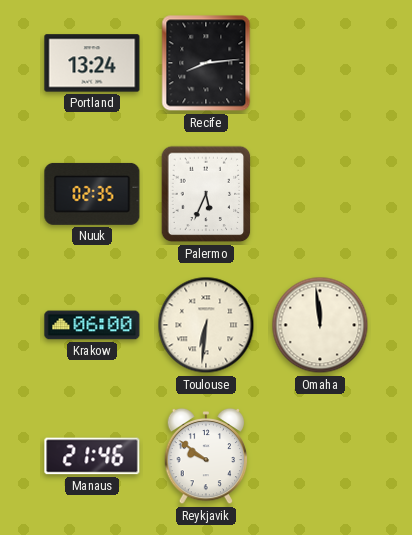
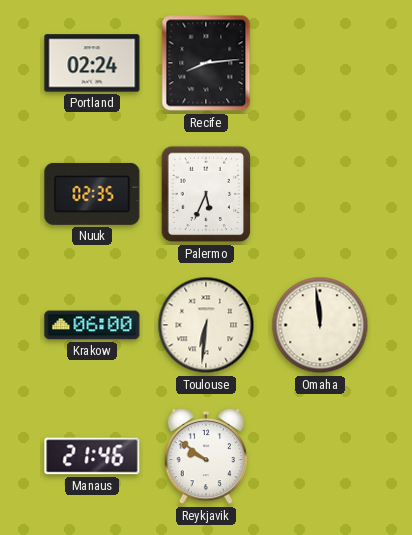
Portland: 13:24 -> 02:24 (92, 63)
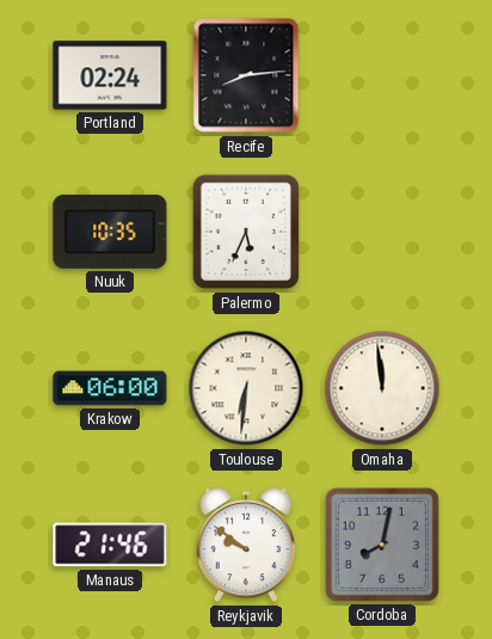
Nuuk: 02:35 -> 10:35 (110, 232)
Cordoba: none -> 8:02 (382, 545)
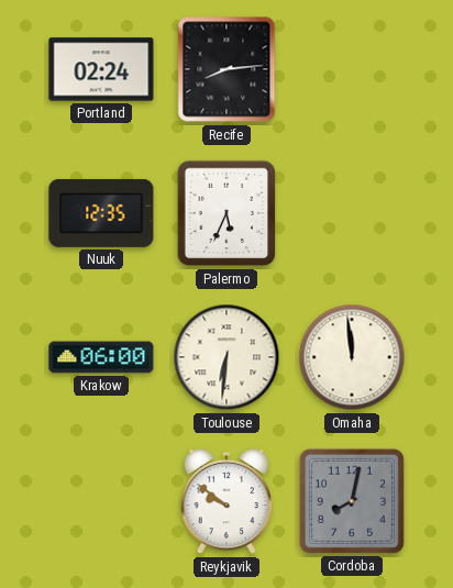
Nuuk: 10:35 -> 12:35 (101, 213)
Manaus: 21:46 -> none (110, 545)
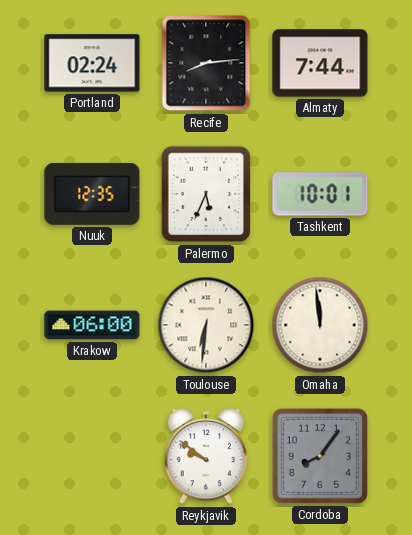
Almaty: none -> 7:44 (320, 63)
Tashkent: none -> 10:01 (320, 194)
Cordoba: 8:02 -> 8:06 (320, 456)
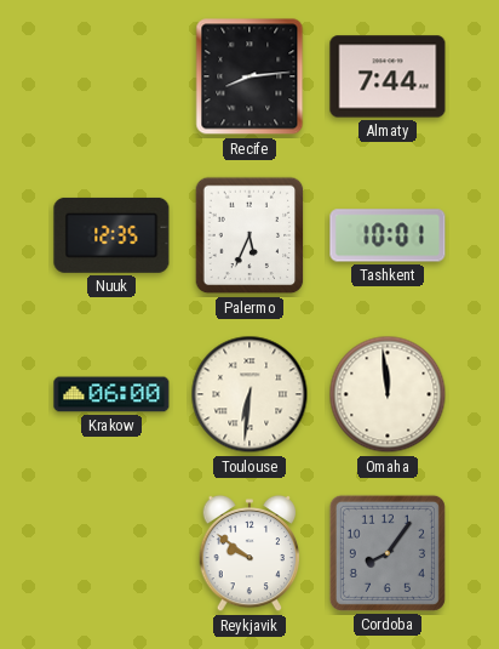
Portland: 02:24 -> none (92, 63)
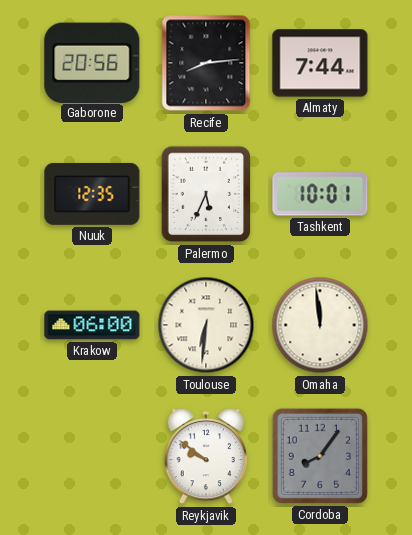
Gaborone: none -> 20:56 (92, 62)
